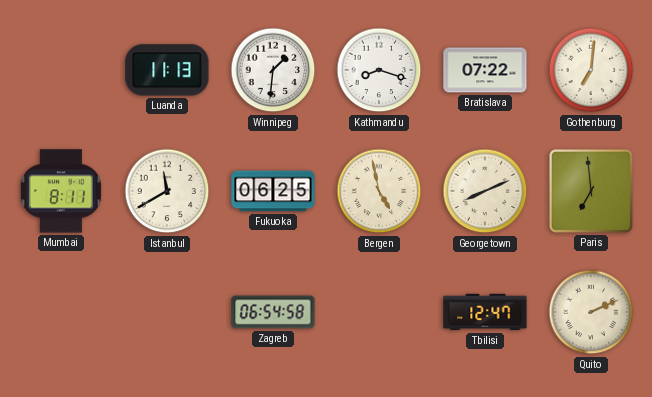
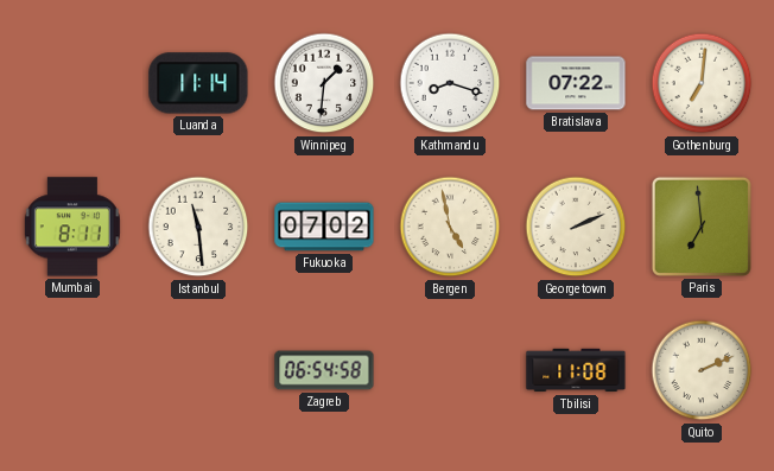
Luanda: 11:13 -> 11:14 (198, 83)
Istanbul: 11:40 -> 11:29 (198, 227)
Fukuoka: 06:25 -> 07:02 (324, 227)
Georgetown: 8:11 -> 2:11 (576, 227)
Tbilisi: 12:47 -> 11:08 (576, 370)
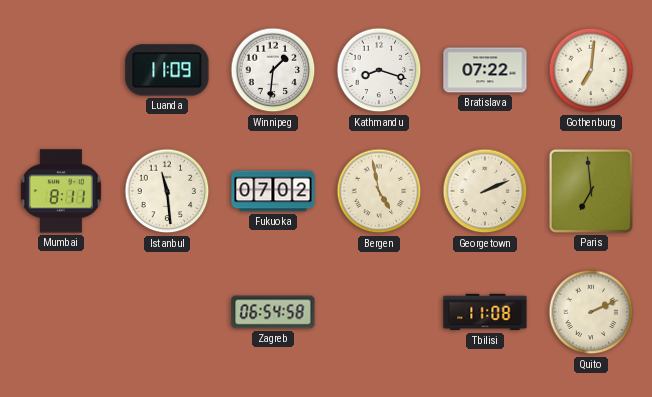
Luanda: 11:14 -> 11:09 (167, 70)
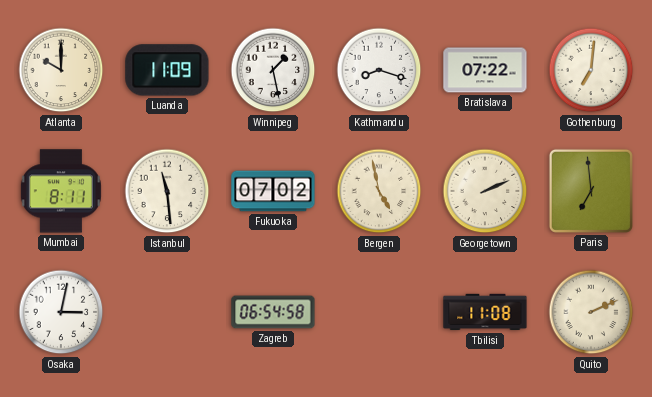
Atlanta: none -> 10:00 (61, 70)
Winnipeg: 1:31 -> 1:28 (273, 70)
Osaka: none -> 3:02 (61, 312)
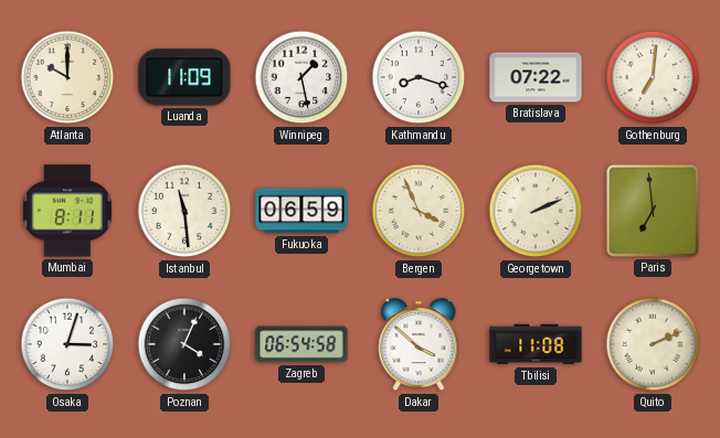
Fukuoka: 07:02 -> 06:59 (301, 211)
Bergen: 4:58 -> 3:56 (419, 211)
Osaka: 3:02 -> 3:03 (67, 344)
Poznan: none -> 4:04 (184, 344)
Dakar: none -> 3:52 (419, 345)
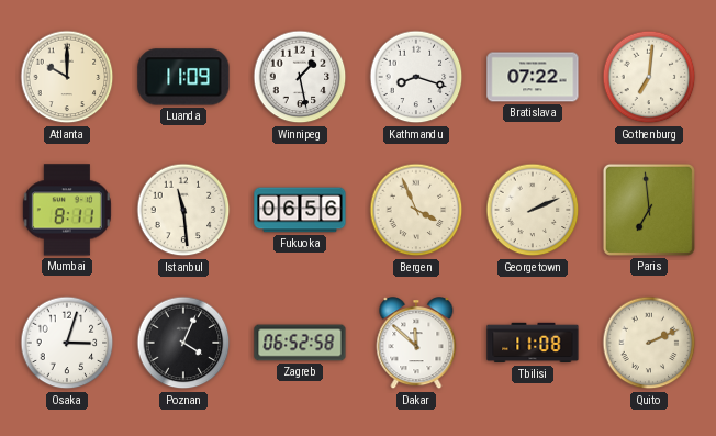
Fukuoka: 06:59 -> 06:56 (300, 210)
Zagreb: 06:54 -> 06:52 (300, 343)
Dakar: 3:52 -> 11:52 (416, 344)
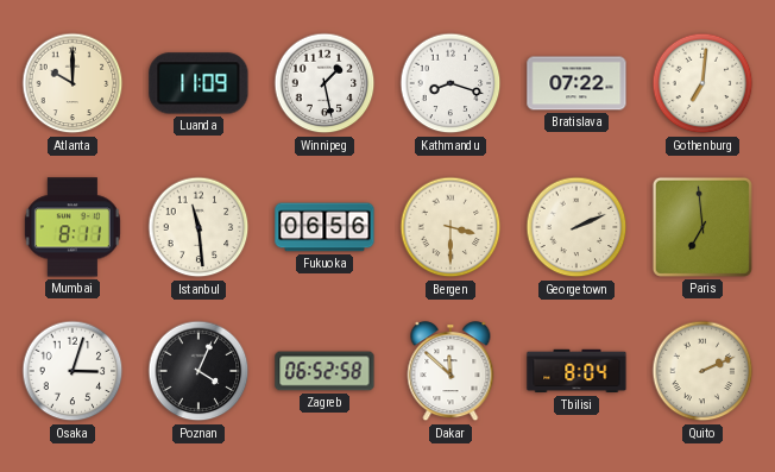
Bergen: 3:56 -> 3:30 (450, 227)
Tbilisi: 11:08 -> 8:04 (576, 371)
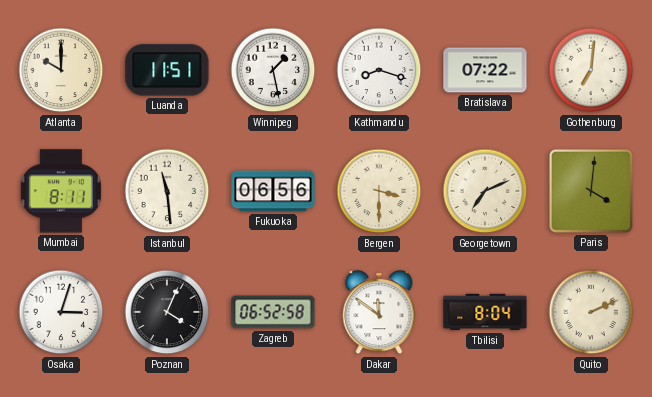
Luanda: 11:09 -> 11:51 (167, 70)
Georgetown: 2:11 -> 7:11 (485, 191)
Paris: 6:59 -> 4:01 (591, 191)
Dakar: 11:52 -> 11:51 (379, 313)
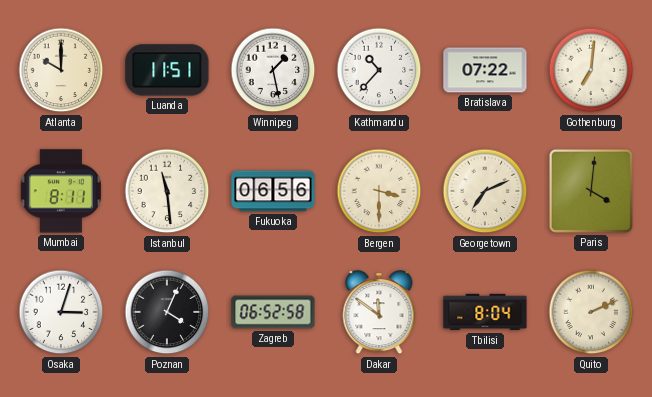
Kathmandu: 8:18 -> 10:37 (379, 70)
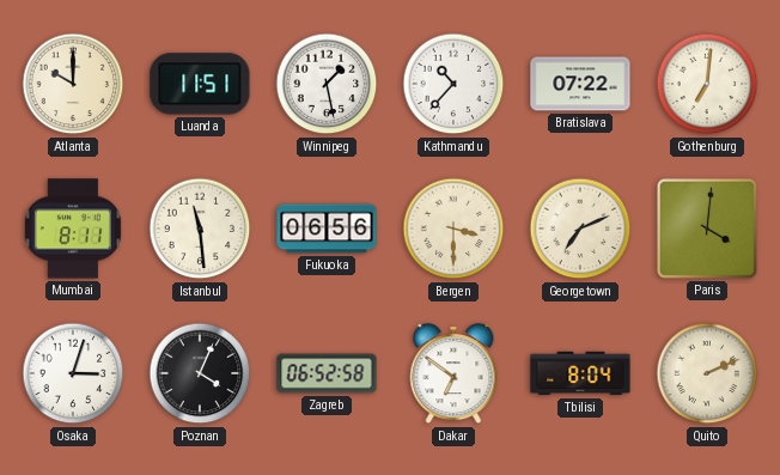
Dakar: 11:51 -> 6:51 (453, 374)
